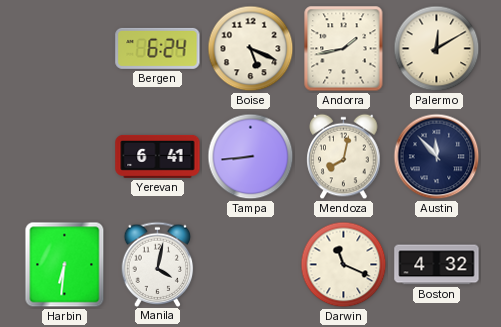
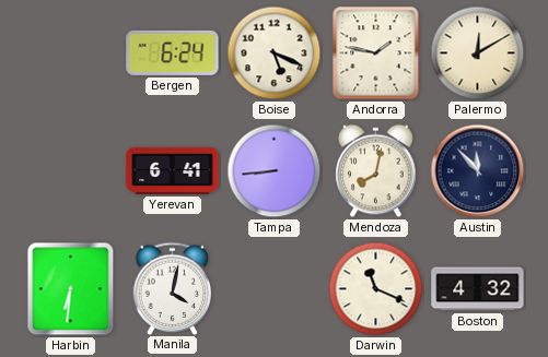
Andorra: 1:43 -> 1:47 (376, 53)
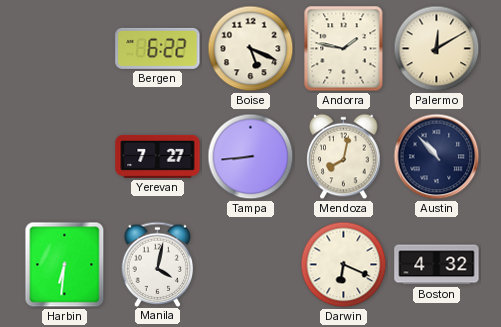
Bergen: 6:24 -> 6:22 (158, 48)
Yerevan: 6:41 -> 7:27 (158, 156)
Austin: 11:53 -> 10:53 (437, 157)
Darwin: 11:19 -> 6:19 (344, 265)
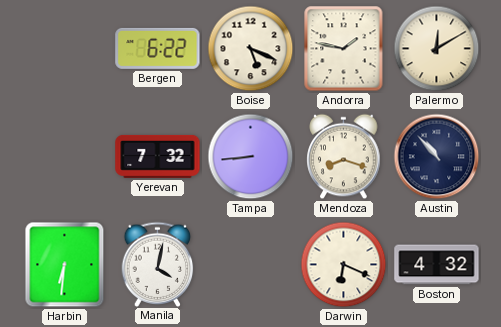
Yerevan: 7:27 -> 7:32 (158, 156)
Mendoza: 8:02 -> 8:18 (344, 157)
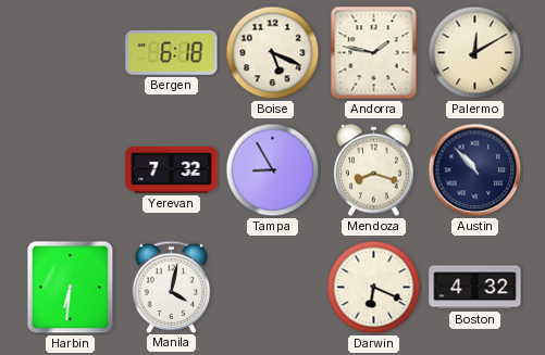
Bergen: 6:22 -> 6:18 (172, 52)
Tampa: 8:44 -> 8:55 (273, 170)
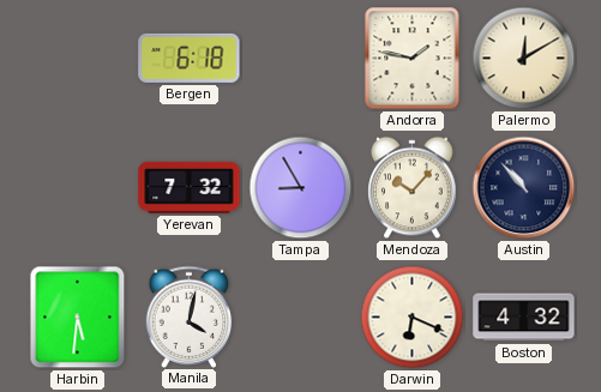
Boise: 5:19 -> none (273, 53)
Mendoza: 8:18 -> 10:07 (413, 188)
Harbin: 6:31 -> 5:31 (78, 318)
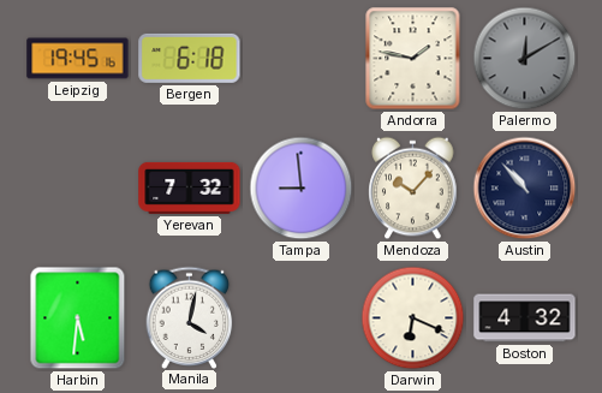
Leipzig: none -> 19:45 (78, 59)
Palermo dial: cream -> grey (525, 59)
Tampa: 8:55 -> 8:59 (302, 189)
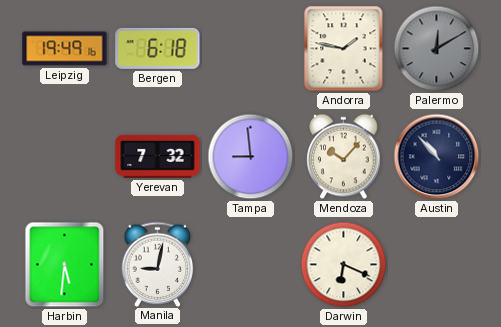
Leipzig: 19:45 -> 19:49 (65, 49)
Manila: 4:02 -> 9:02 (158, 264)
Boston: 4:32 -> none (525, 318)
